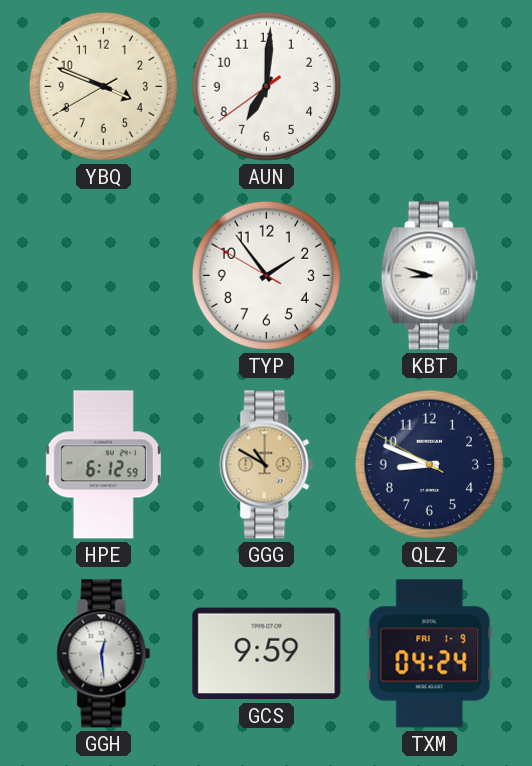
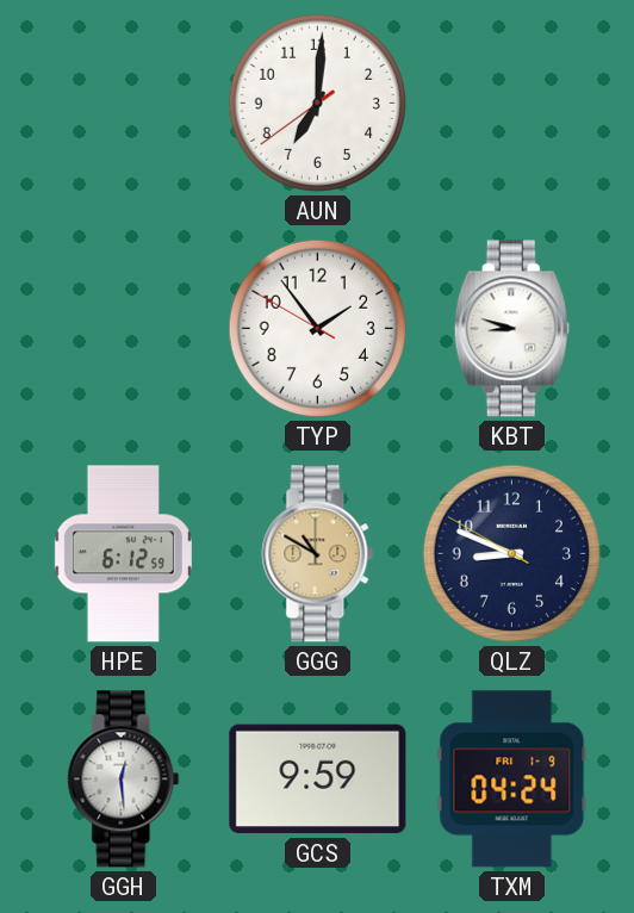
YBQ: 3:48 -> none (103, 86)
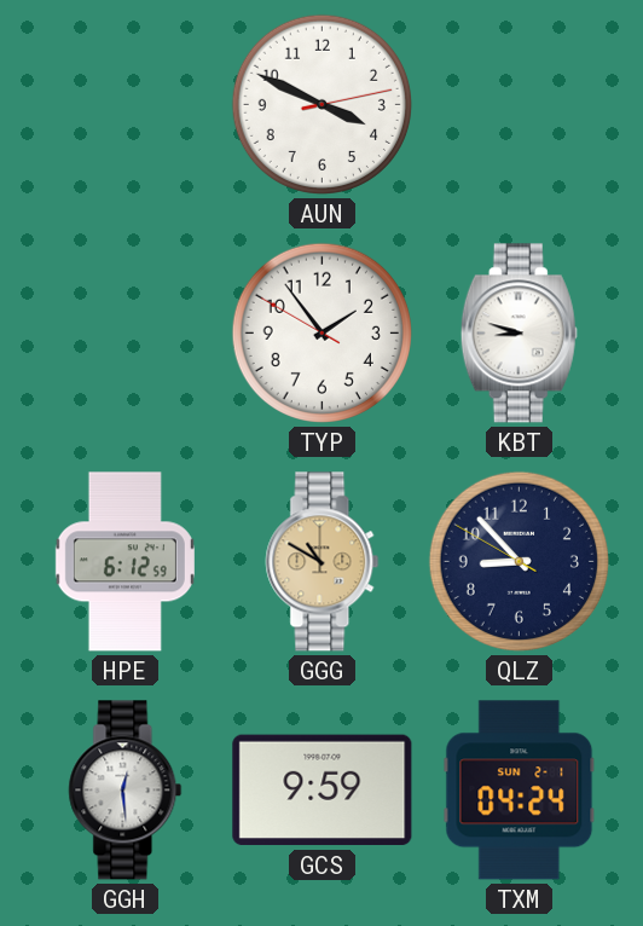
AUN: 7:00 -> 3:49 (321, 104)
QLZ: 8:48 -> 8:52 (519, 561)
TXM date: FRI 1-9 -> SUN 2-1 (520, 791)
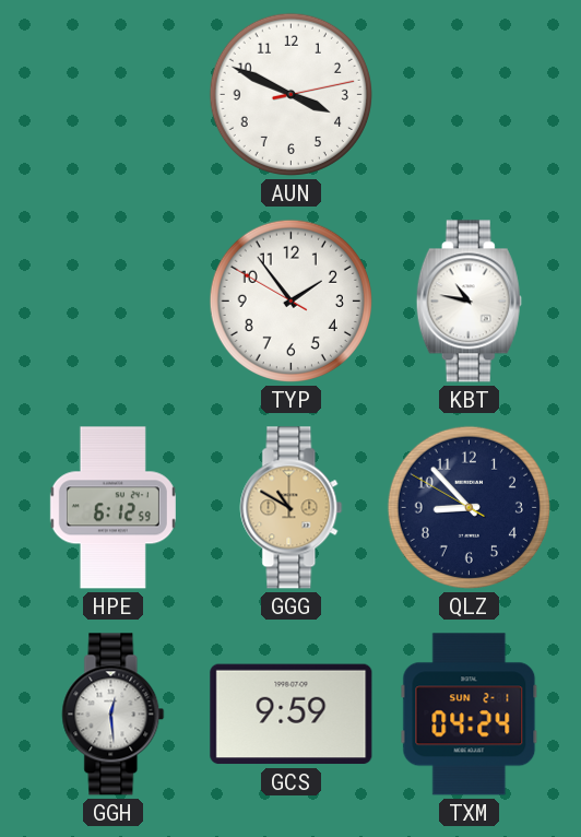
KBT: 8:48 -> 10:47 (469, 302)
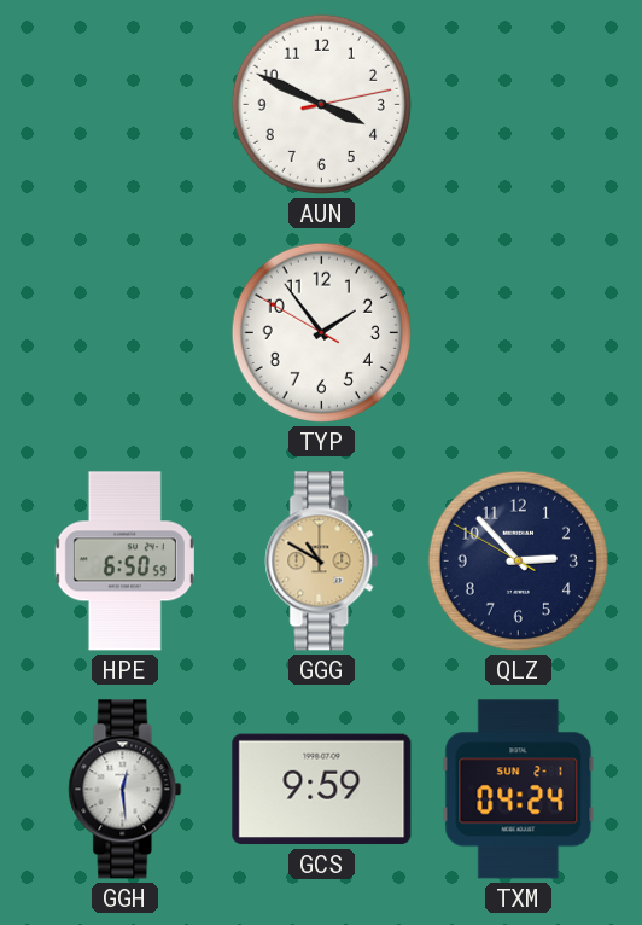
KBT: 10:47 -> none (469, 302)
HPE: 6:12 -> 6:50 (124, 562)
QLZ: 8:52 -> 2:52 (518, 560)
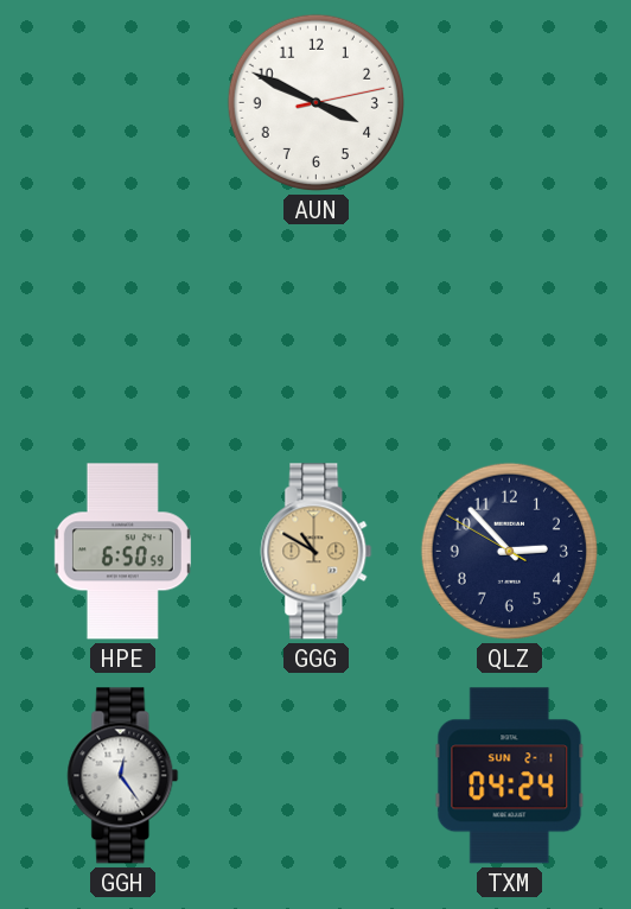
TYP: 1:53 -> none (321, 332)
GGH: 12:29 -> 12:24 (123, 776)
GCS: 9:59 -> none (322, 790)
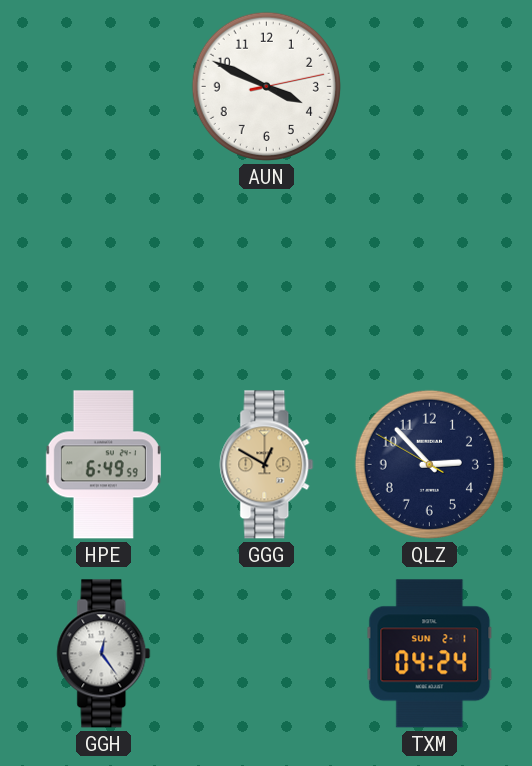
HPE: 6:50 -> 6:49 (103, 465)
GGG: 10:50 -> 12:50 (267, 465)
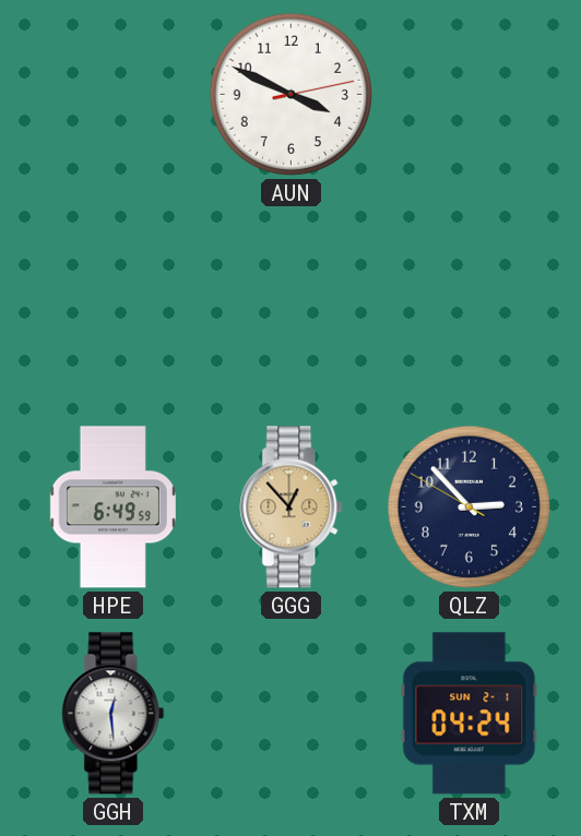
GGG: 12:50 -> 12:53 (292, 507)
GGH: 12:24 -> 12:29 (114, 714)
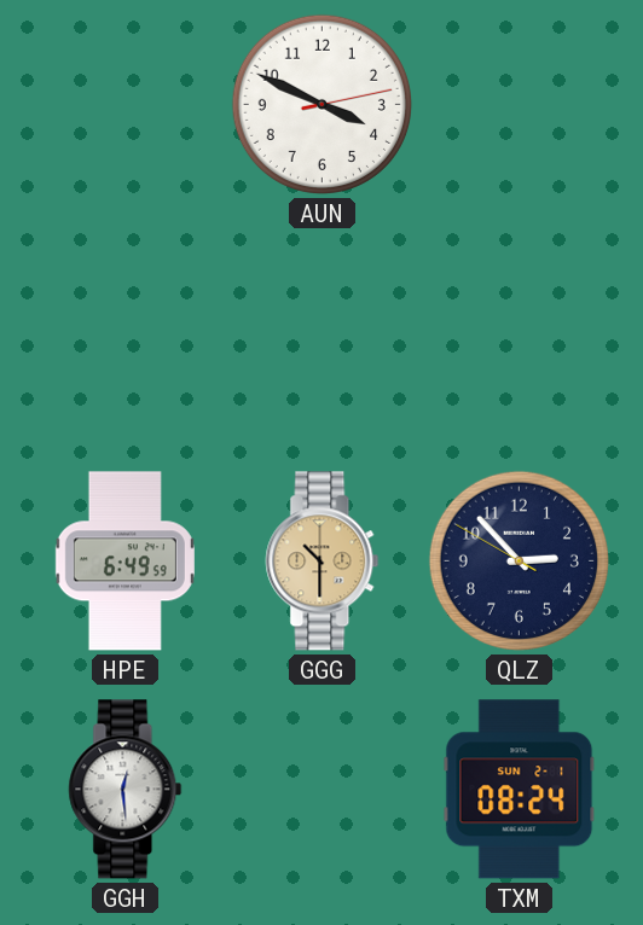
GGG: 12:53 -> 10:30 (323, 562)
TXM: 04:24 -> 08:24 (520, 790)
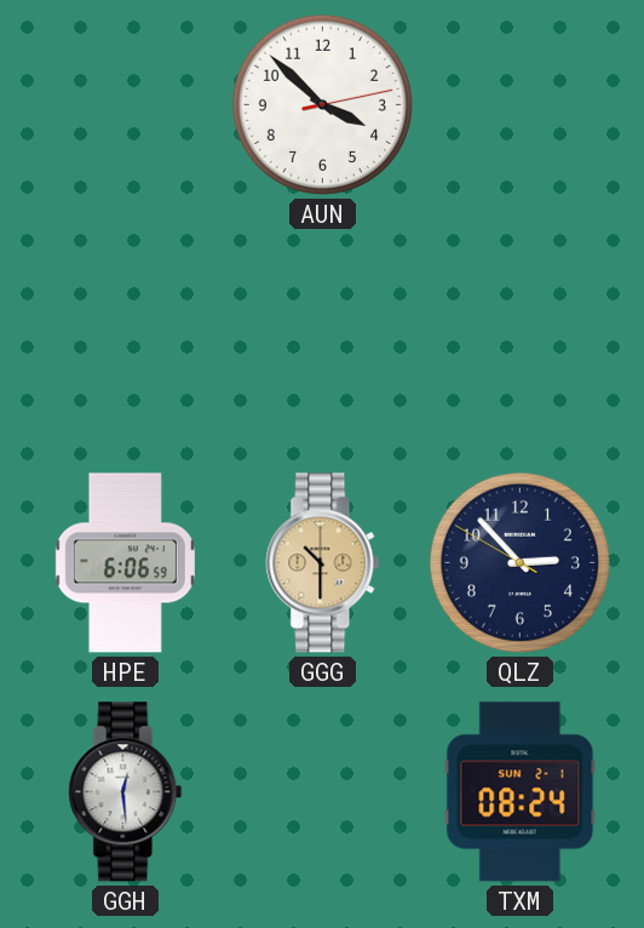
AUN: 3:49 -> 3:52 (322, 104)
HPE: 6:49 -> 6:06 (125, 563)
